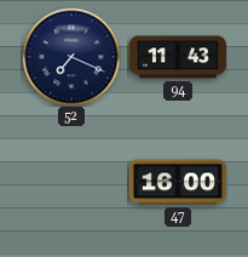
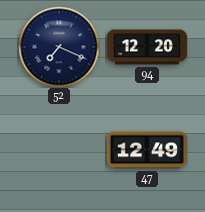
94: 11:43 -> 12:20 (147, 47)
47: 16:00 -> 12:49 (147, 150)
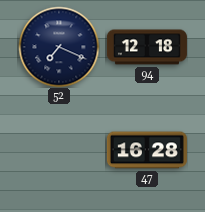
94: 12:20 -> 12:18 (147, 47)
47: 12:49 -> 16:28 (147, 150)
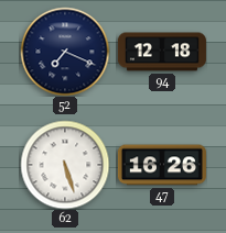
62: none -> 5:27 (65, 165)
47: 16:28 -> 16:26 (162, 165)
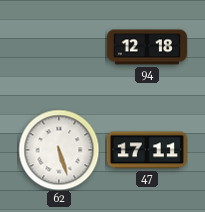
52: 7:19 -> none (65, 52)
47: 16:26 -> 17:11 (147, 150)
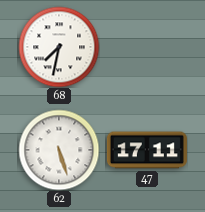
68: none -> 7:32 (59, 47)
94: 12:18 -> none (147, 47)
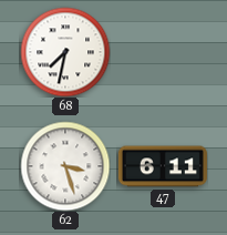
62: 5:27 -> 3:27 (65, 166)
47: 17:11 -> 6:11 (163, 166)
